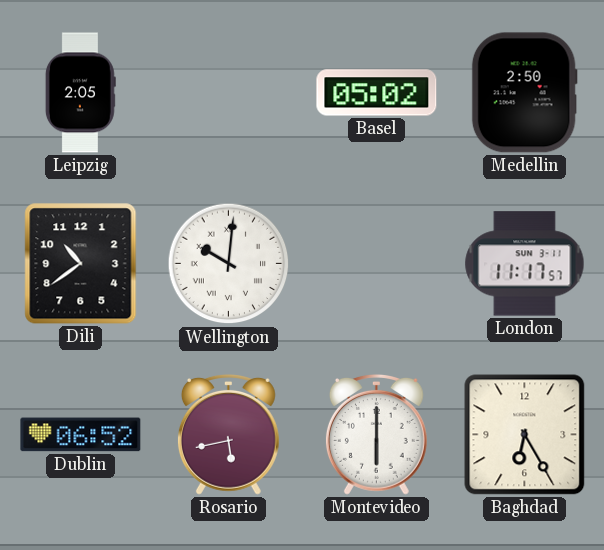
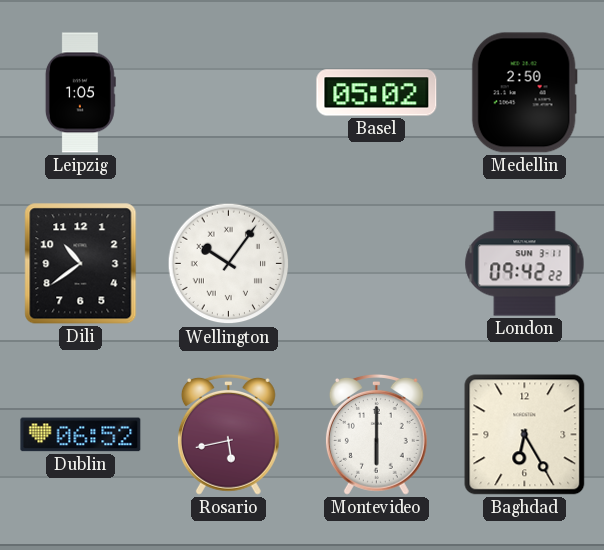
Leipzig: 2:05 -> 1:05 (80, 93)
Wellington: 10:01 -> 10:06 (229, 264)
London: 11:17 -> 09:42 (525, 264)
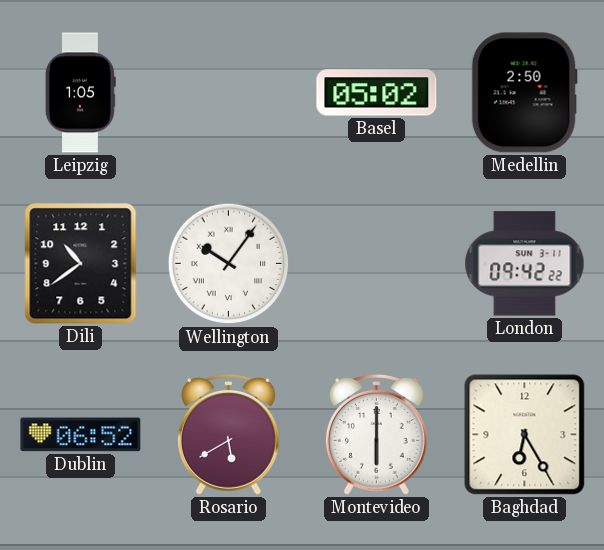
Rosario: 5:43 -> 5:40 (228, 435)
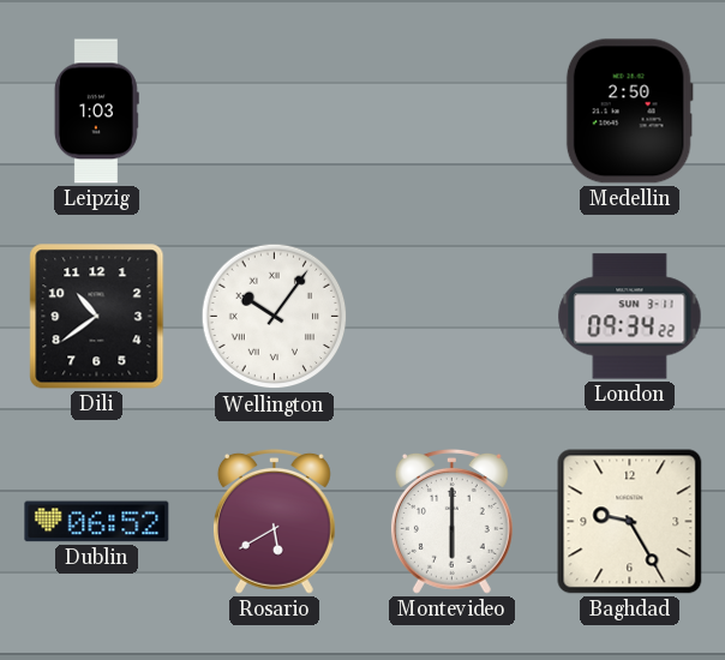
Leipzig: 1:05 -> 1:03 (96, 112)
Basel: 05:02 -> none (377, 93)
London: 09:42 -> 09:34 (630, 317)
Baghdad: 6:25 -> 9:25 (630, 522)
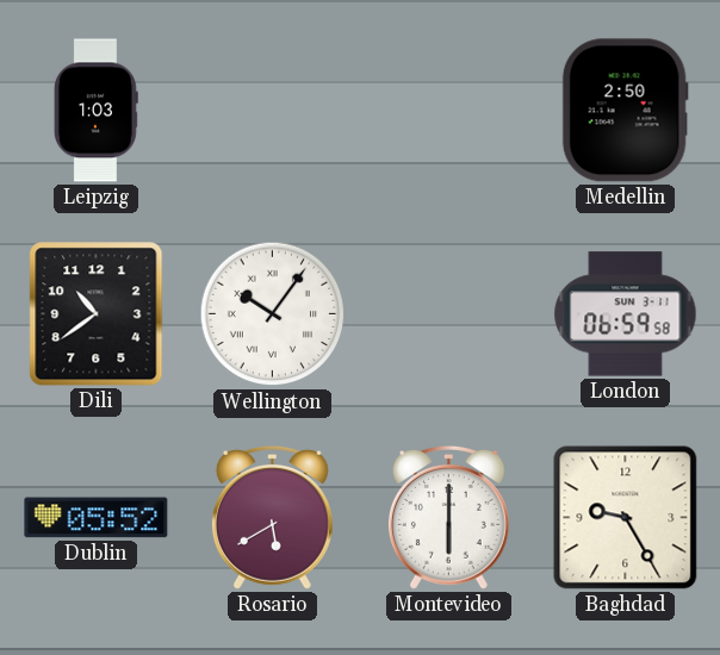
London: 09:34 -> 06:59 (626, 314)
Dublin: 06:52 -> 05:52 (97, 518)
